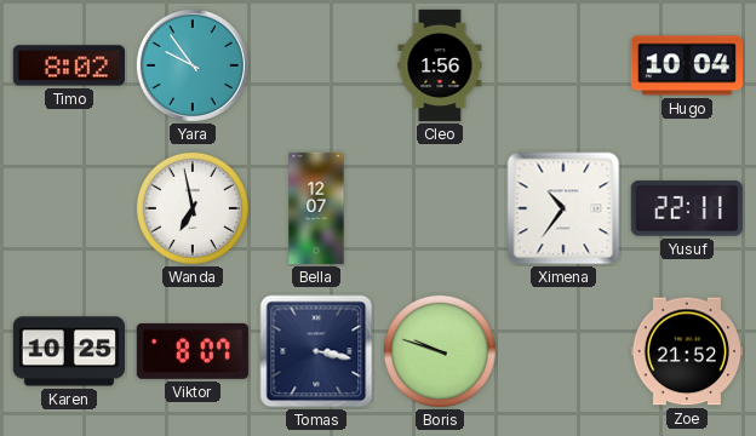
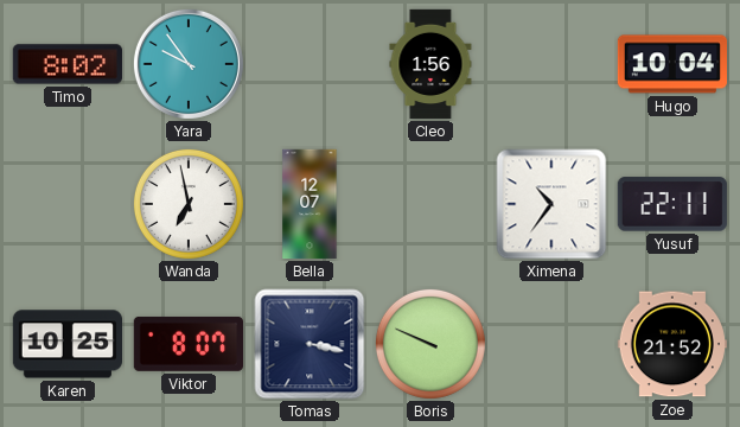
Boris: 9:48 -> 9:49 (430, 344)
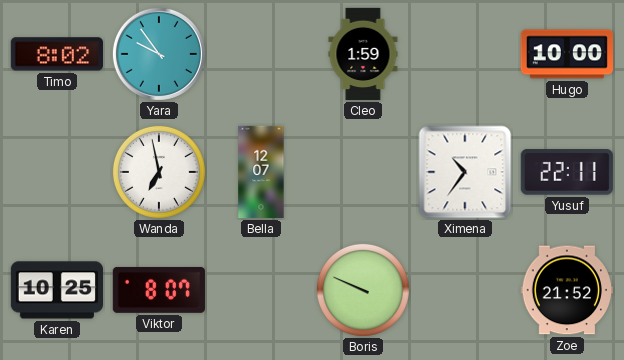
Cleo: 1:56 -> 1:59 (363, 54)
Hugo: 10:04 -> 10:00 (566, 54)
Tomas: 3:17 -> none (310, 344)
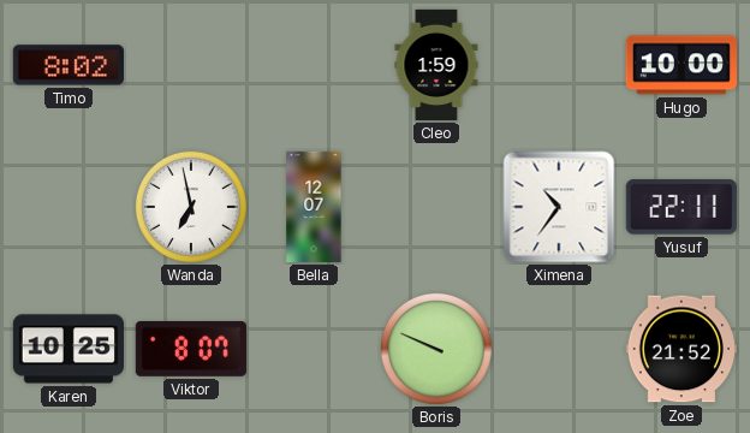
Yara: 9:54 -> none (159, 54)
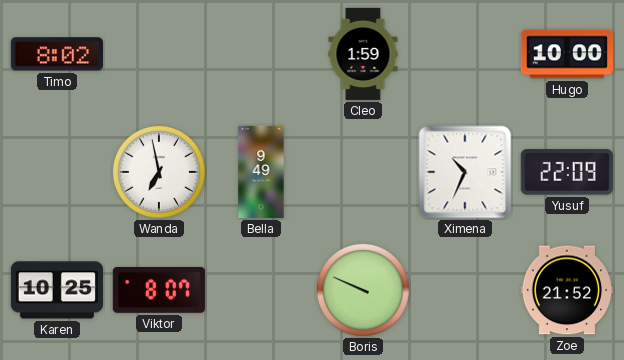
Bella: 12:07 -> 9:49 (261, 172)
Ximena: 10:36 -> 10:34 (465, 172)
Yusuf: 22:11 -> 22:09 (567, 172)
